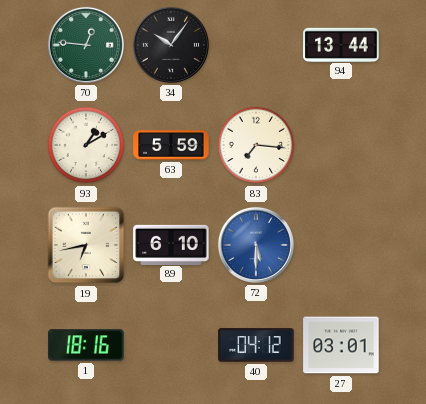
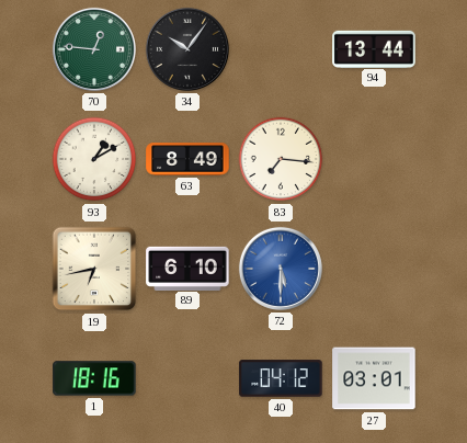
63: 5:59 -> 8:49 (187, 159)
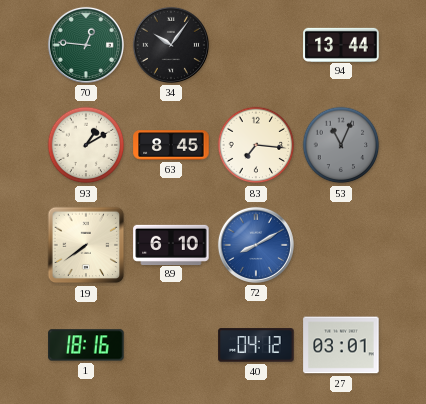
63: 8:49 -> 8:45 (171, 145)
53: none -> 11:04 (341, 145)
19: 6:43 -> 7:39 (86, 245)
72: 5:30 -> 8:10 (256, 245)
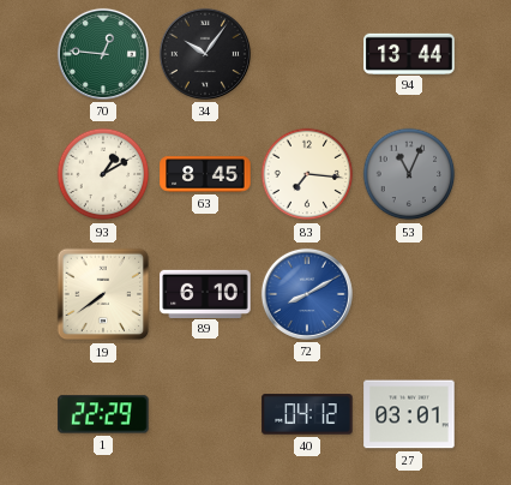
1: 18:16 -> 22:29 (103, 414)
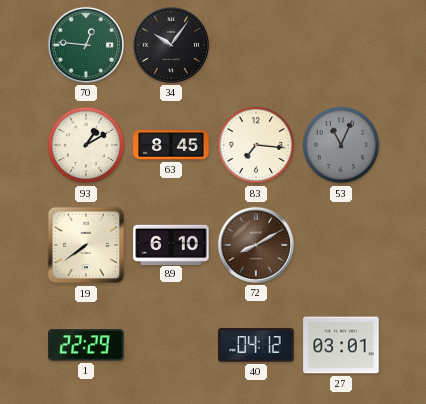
94: 13:44 -> none (409, 53)
72 dial: blue -> brown (256, 245)
